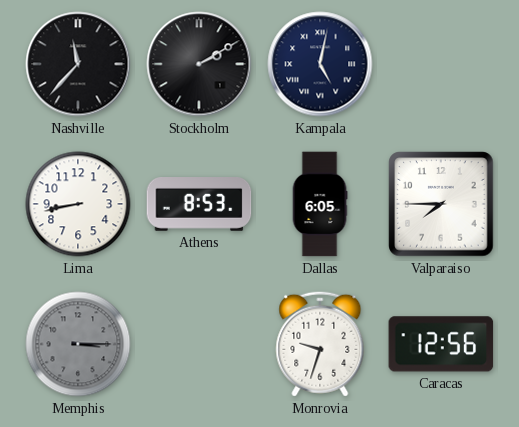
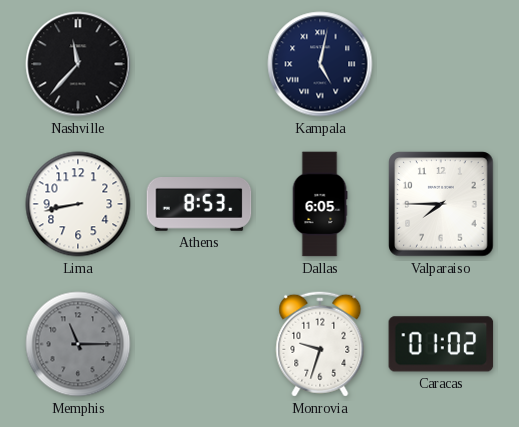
Stockholm: 2:10 -> none (199, 64)
Memphis: 3:15 -> 11:15 (78, 344)
Caracas: 12:56 -> 01:02 (441, 344)
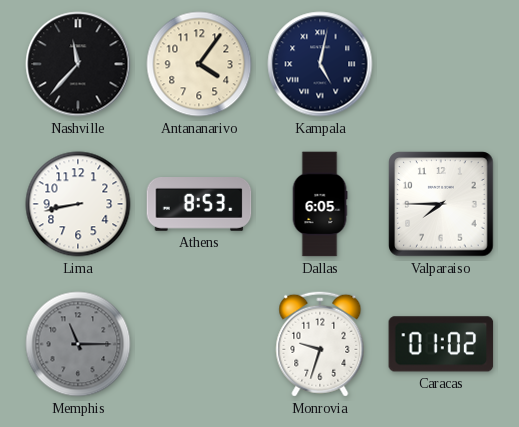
Antananarivo: none -> 4:06 (199, 64)
